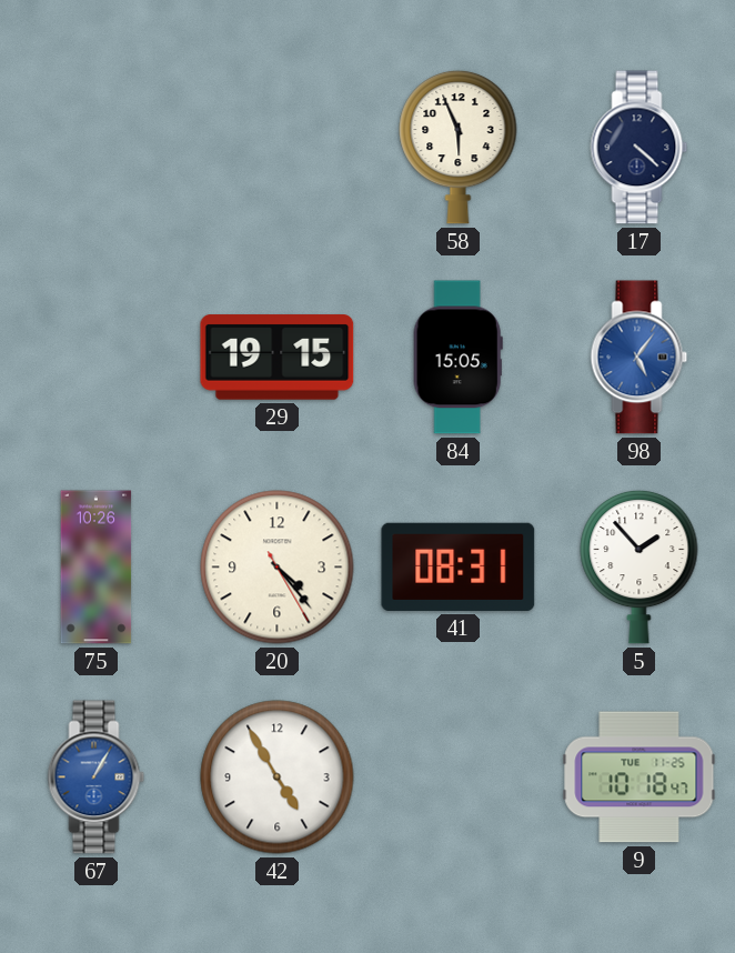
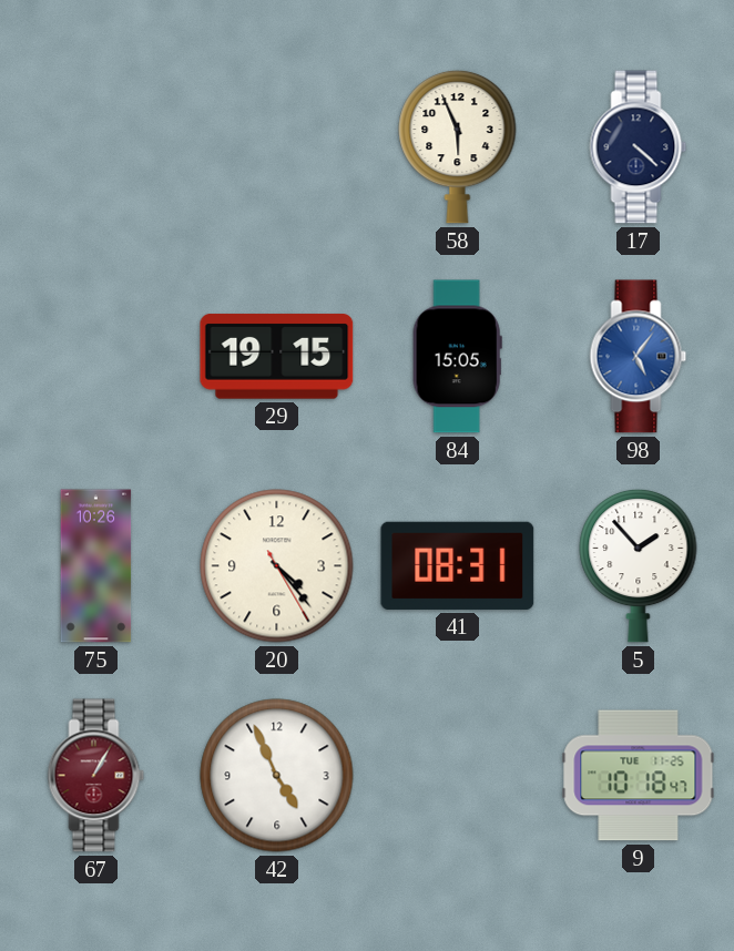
67 dial: blue -> burgundy (96, 776)
42: 4:55 -> 4:56 (277, 776)
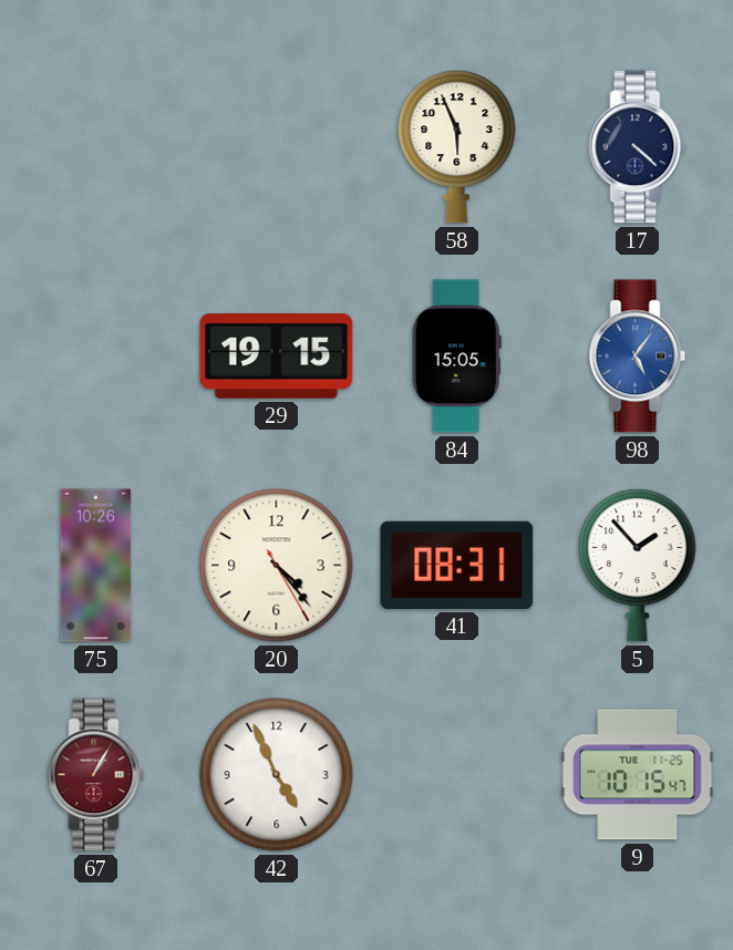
9: 10:18 -> 10:15 (638, 775)
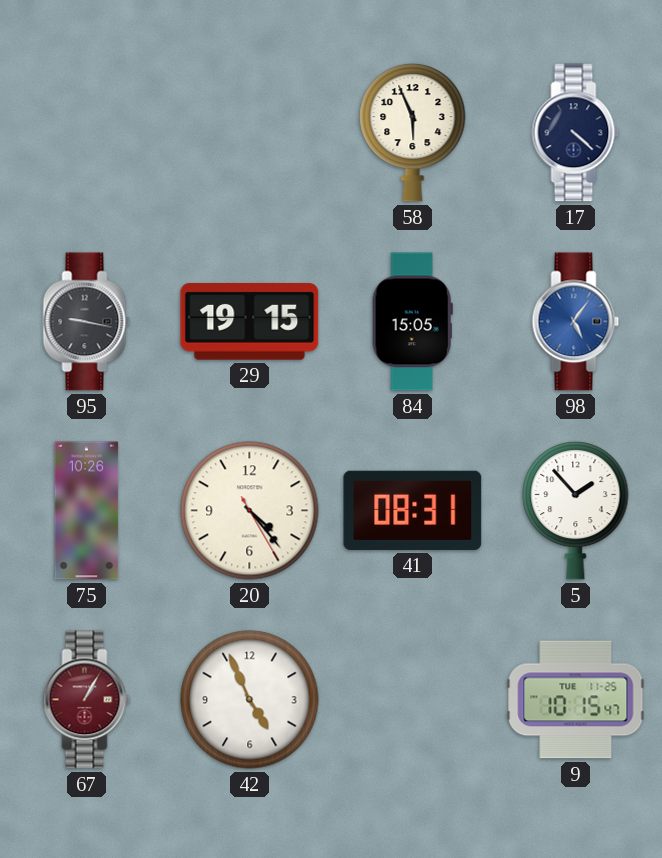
95: none -> 9:17 (87, 322)
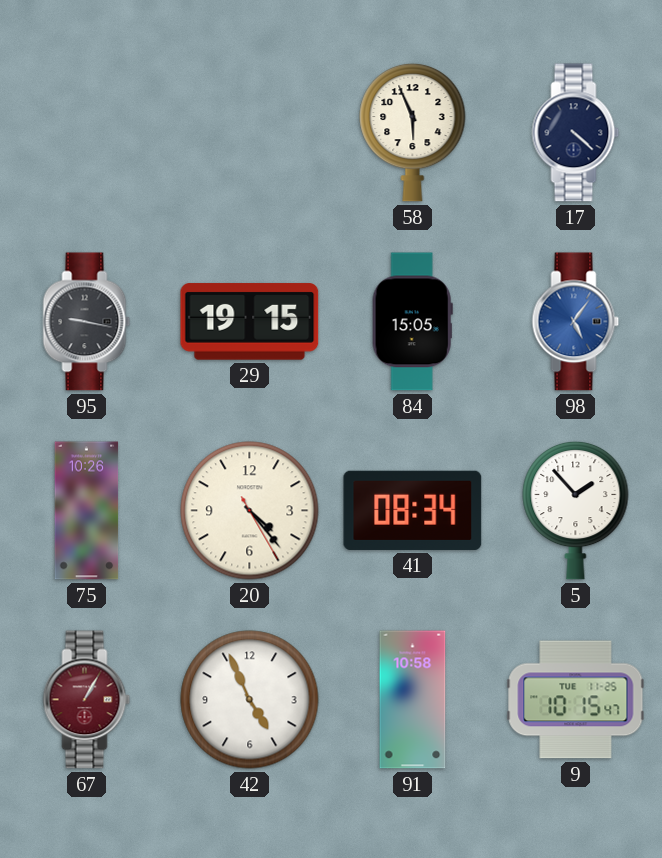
41: 08:31 -> 08:34 (413, 510)
91: none -> 10:58 (413, 700)
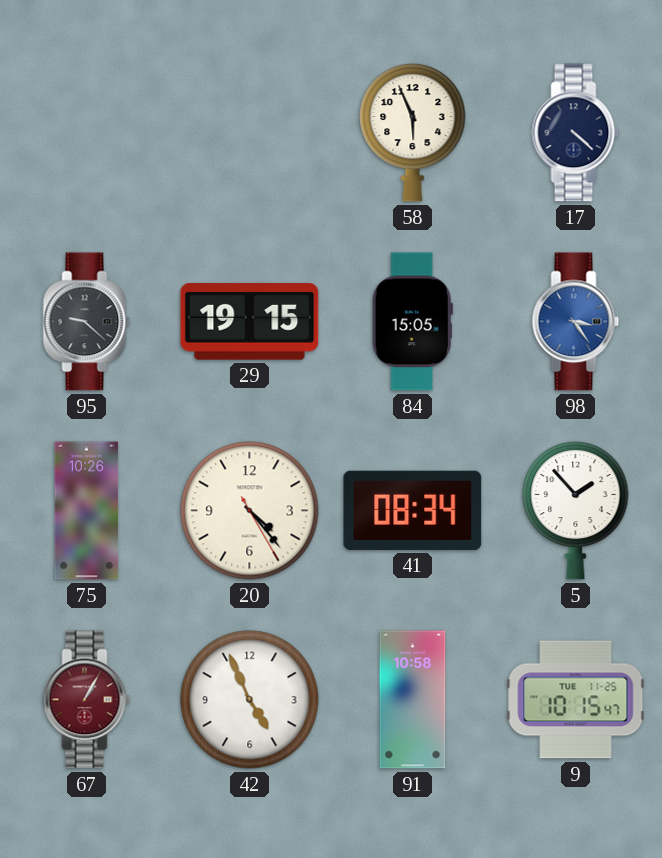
95: 9:17 -> 9:22 (87, 322)
98: 5:06 -> 3:24 (576, 322)
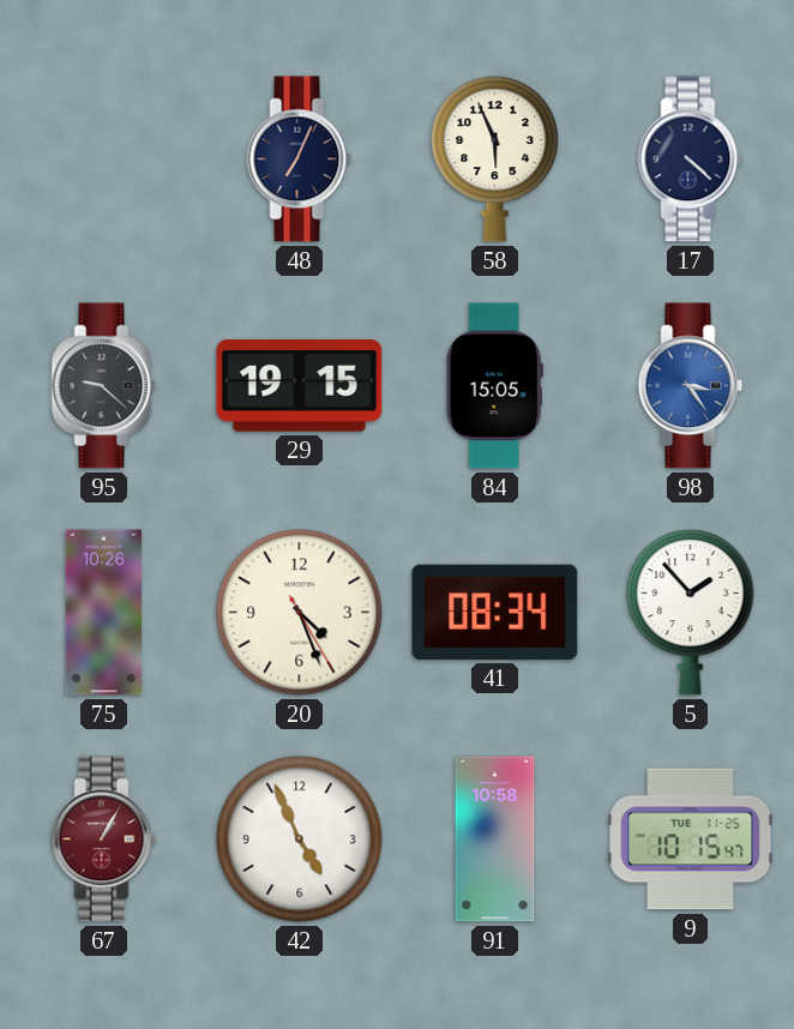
48: none -> 7:04 (300, 160)
20: 4:23 -> 4:26 (300, 613)
